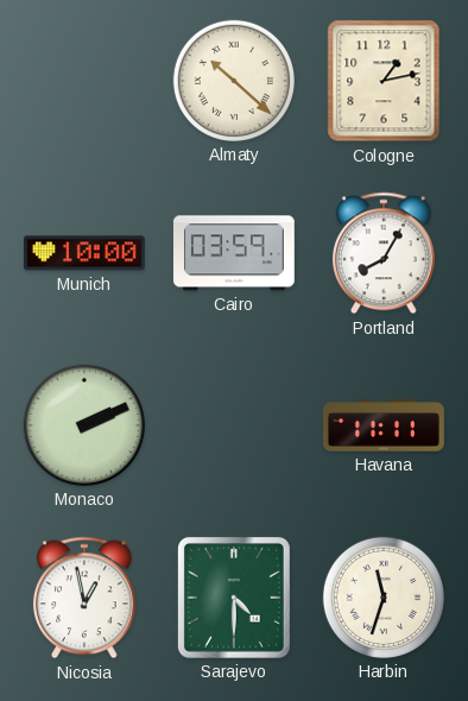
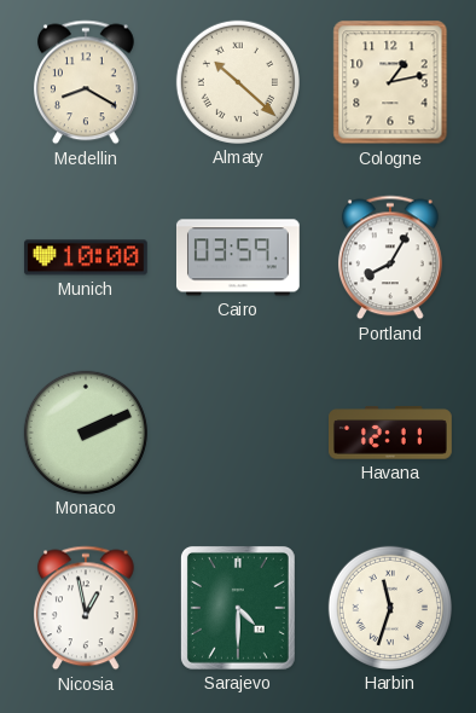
Medellin: none -> 8:20 (86, 82)
Havana: 11:11 -> 12:11 (391, 433)
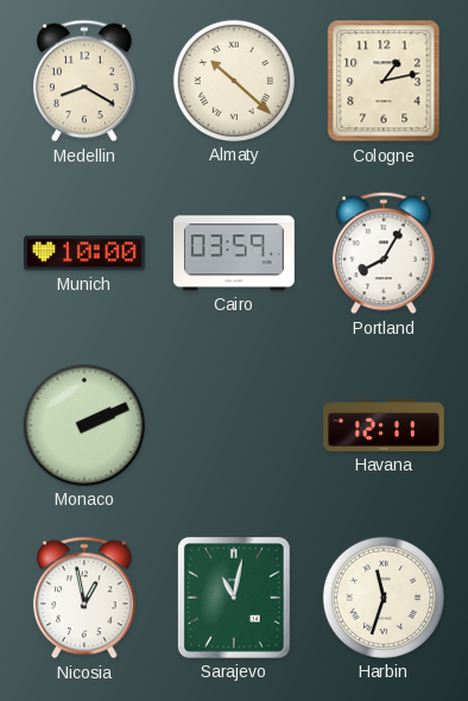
Sarajevo: 4:30 -> 11:02 (234, 598)
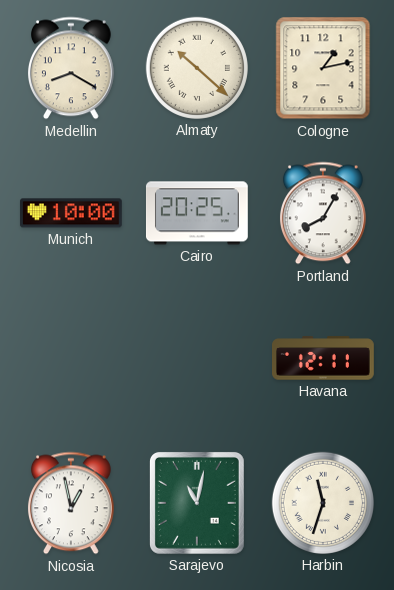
Cairo: 03:59 -> 20:25 (197, 213)
Monaco: 2:11 -> none (84, 425)
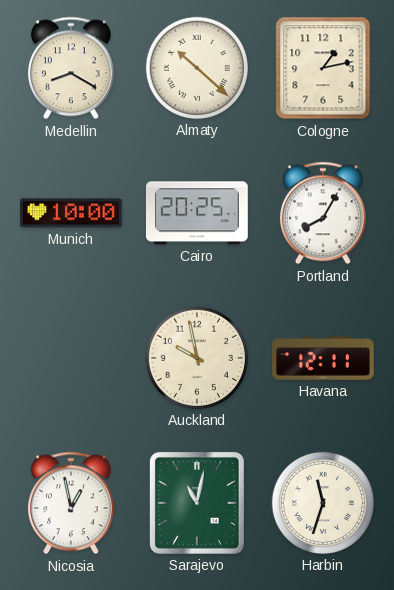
Auckland: none -> 9:58 (197, 358)
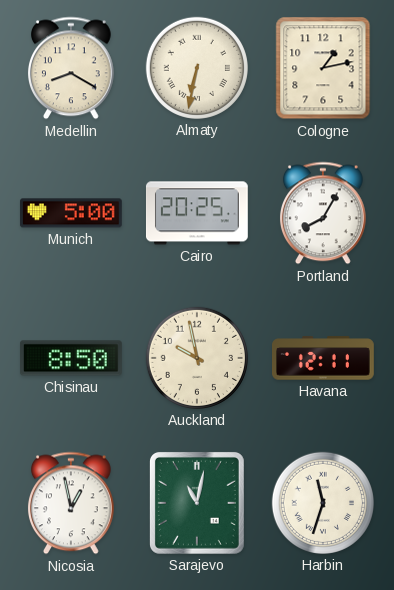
Almaty: 10:22 -> 6:32 (197, 68)
Munich: 10:00 -> 5:00 (71, 213)
Chisinau: none -> 8:50 (71, 358)
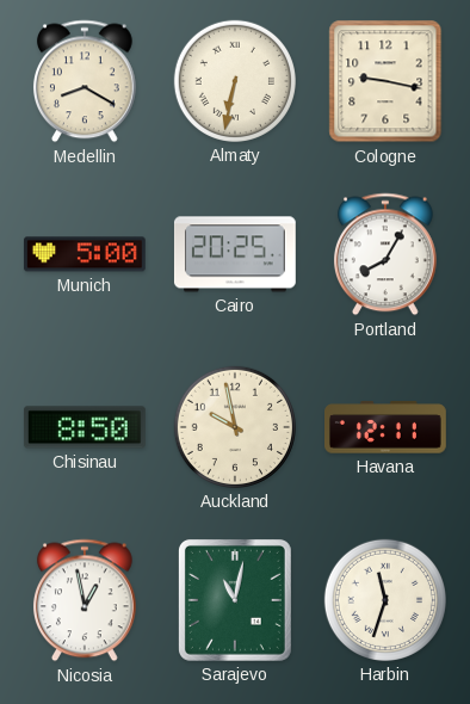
Cologne: 1:13 -> 9:17 (385, 81)
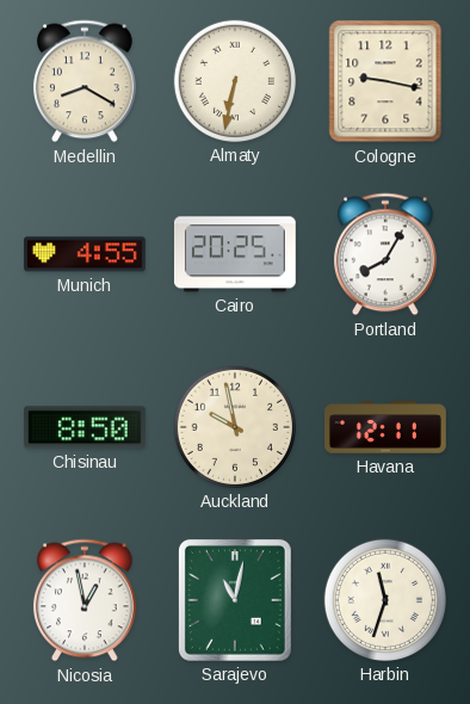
Munich: 5:00 -> 4:55 (85, 254)
